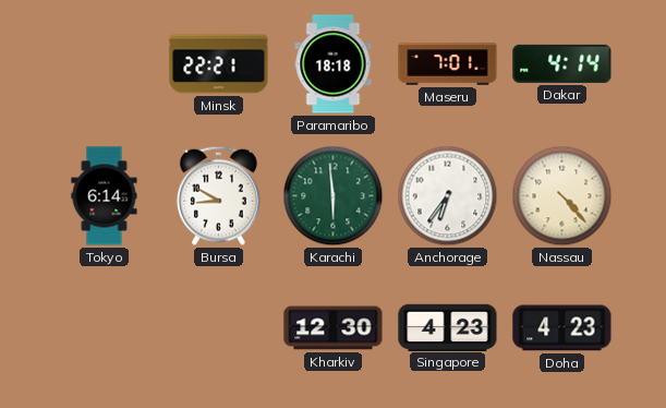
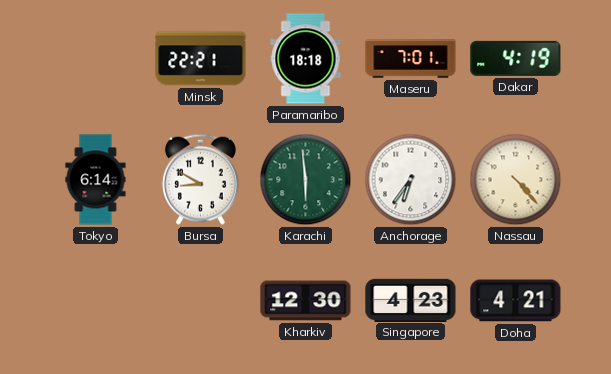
Dakar: 4:14 -> 4:19 (516, 58)
Doha: 4:23 -> 4:21 (516, 301)
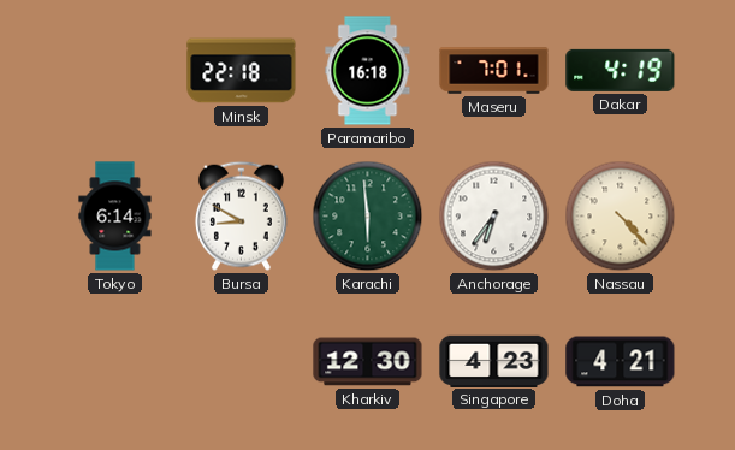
Minsk: 22:21 -> 22:18 (242, 71)
Paramaribo: 18:18 -> 16:18 (368, 71)
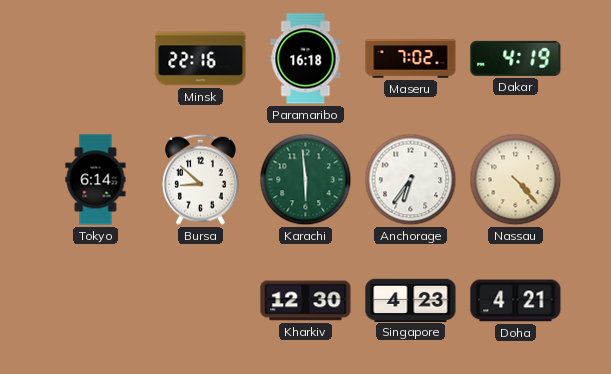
Minsk: 22:18 -> 22:16 (201, 59)
Maseru: 7:01 -> 7:02 (411, 59)
Bursa: 8:50 -> 8:52 (200, 179)
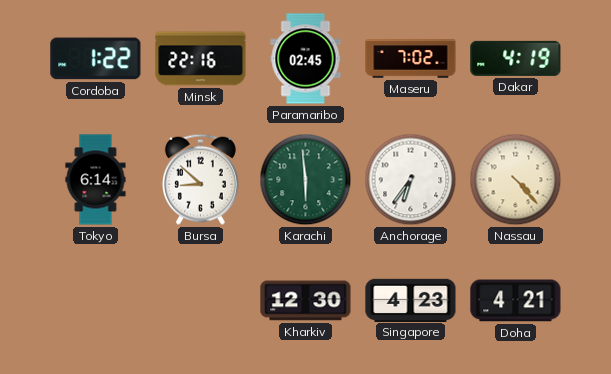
Cordoba: none -> 1:22 (96, 59)
Paramaribo: 16:18 -> 02:45 (306, 59)
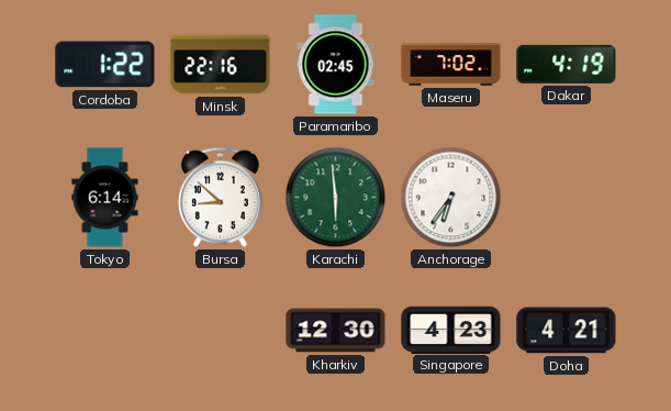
Nassau: 4:23 -> none (516, 180)
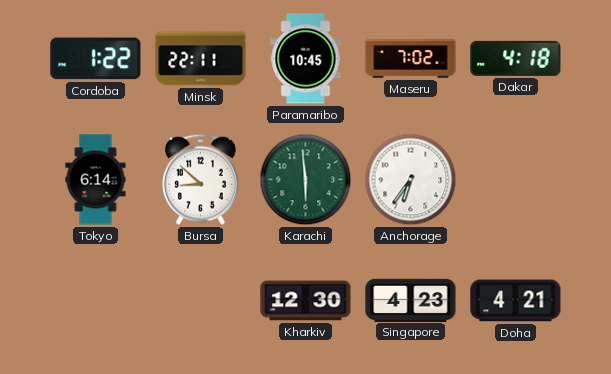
Minsk: 22:16 -> 22:11 (201, 59)
Paramaribo: 02:45 -> 10:45 (306, 59)
Dakar: 4:19 -> 4:18 (516, 58)
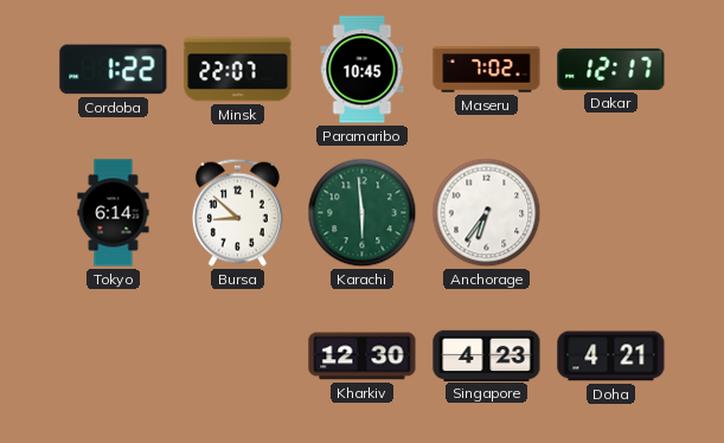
Minsk: 22:11 -> 22:07 (238, 70)
Dakar: 4:18 -> 12:17 (611, 69)
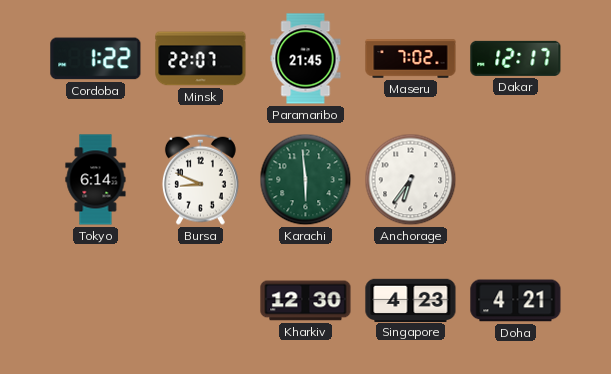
Paramaribo: 10:45 -> 21:45 (306, 59)
Bursa: 8:52 -> 8:49 (200, 179)
